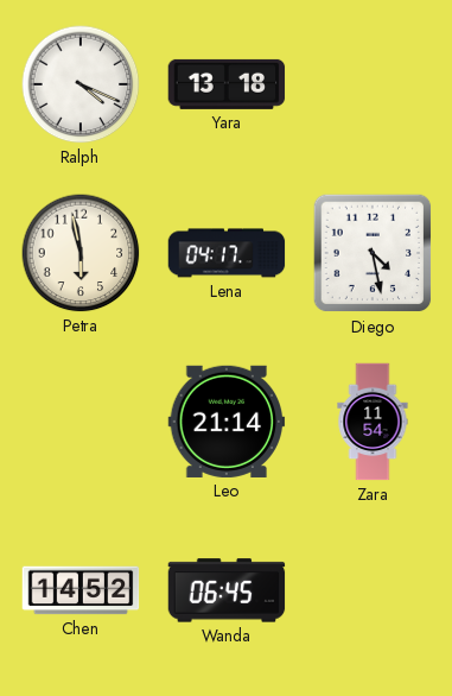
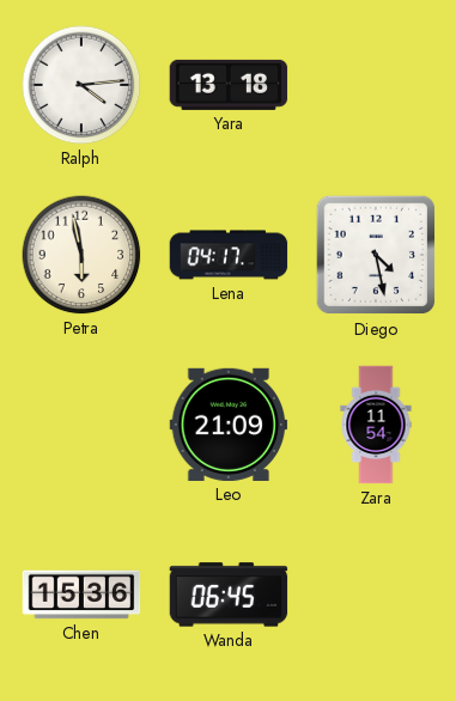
Ralph: 4:19 -> 4:14 (81, 85)
Leo: 21:14 -> 21:09 (229, 425)
Chen: 14:52 -> 15:36 (81, 595)
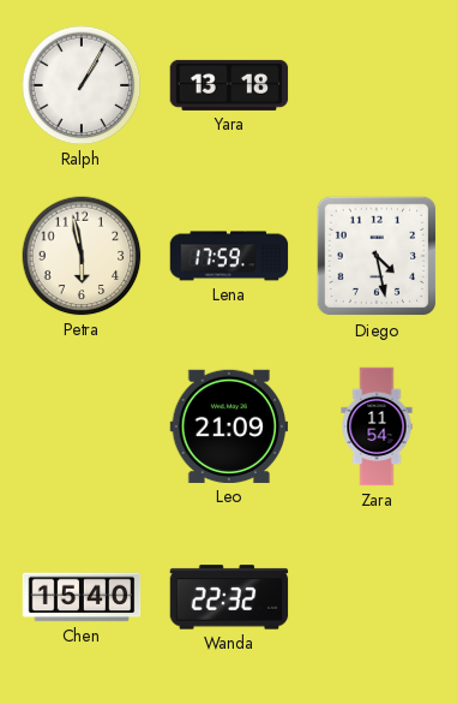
Ralph: 4:14 -> 1:05 (82, 85)
Lena: 04:17 -> 17:59 (229, 256)
Chen: 15:36 -> 15:40 (82, 597)
Wanda: 06:45 -> 22:32 (229, 597)
